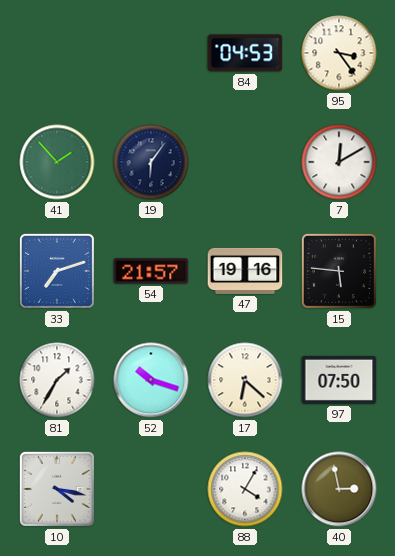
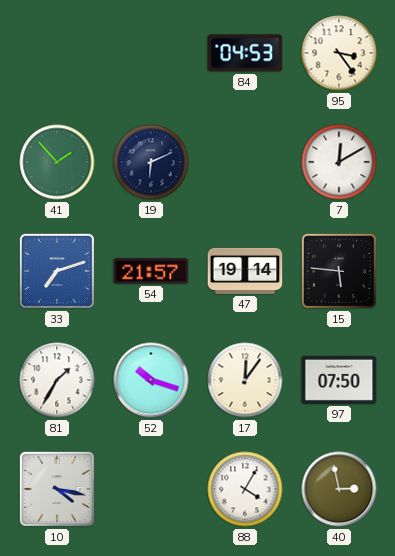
19: 6:06 -> 6:11 (151, 162)
47: 19:16 -> 19:14 (245, 271)
17: 6:22 -> 12:06 (245, 380)
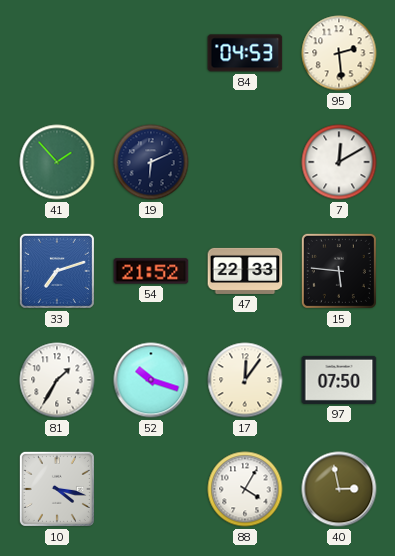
95: 3:24 -> 2:29 (339, 53)
54: 21:57 -> 21:52 (151, 271)
47: 19:14 -> 22:33 (245, 271)
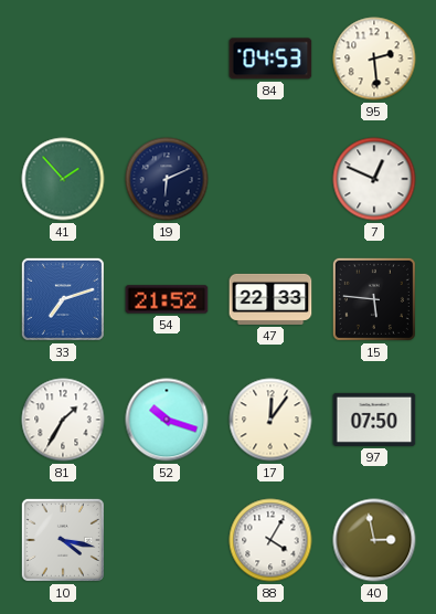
7: 12:10 -> 12:49 (374, 179)
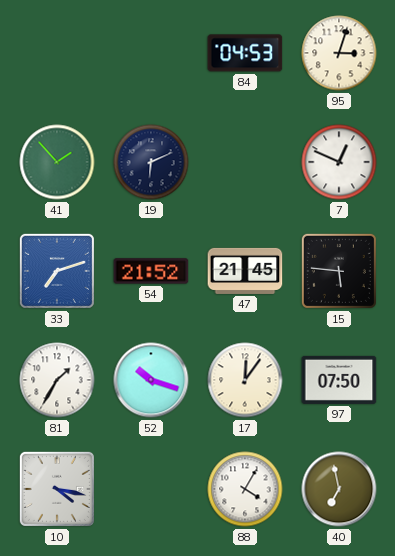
95: 2:29 -> 3:03 (339, 53)
47: 22:33 -> 21:45 (245, 271)
40: 2:58 -> 6:58 (339, 489)
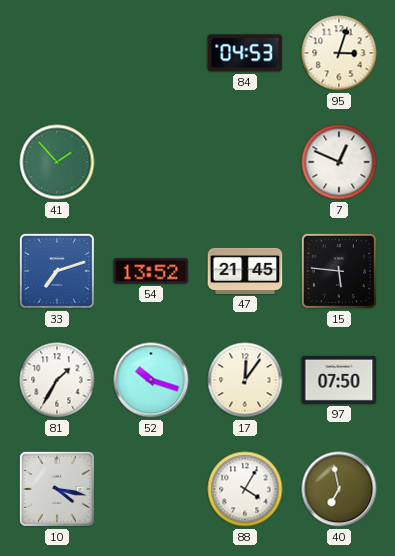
19: 6:11 -> none (151, 162)
54: 21:52 -> 13:52 (151, 271)
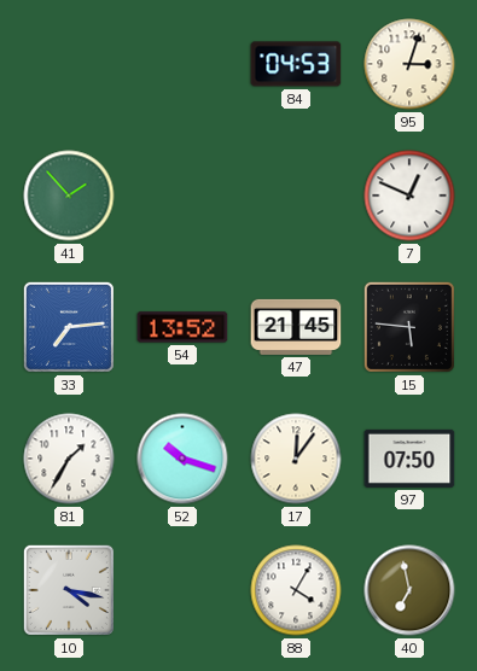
33: 7:12 -> 7:14 (69, 327)
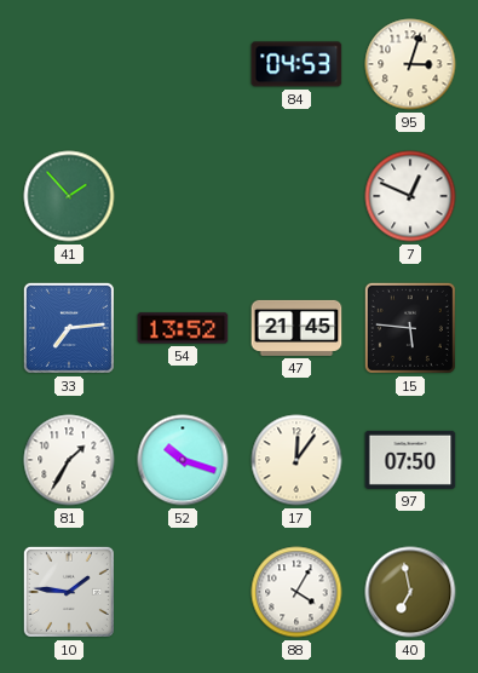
10: 4:17 -> 1:46 (69, 592)
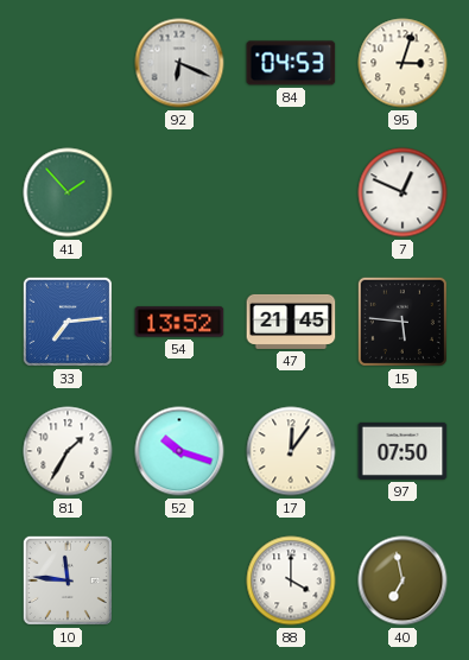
92: none -> 6:19 (179, 63)
10: 1:46 -> 11:46 (68, 580)
88: 4:05 -> 4:00 (291, 580)
